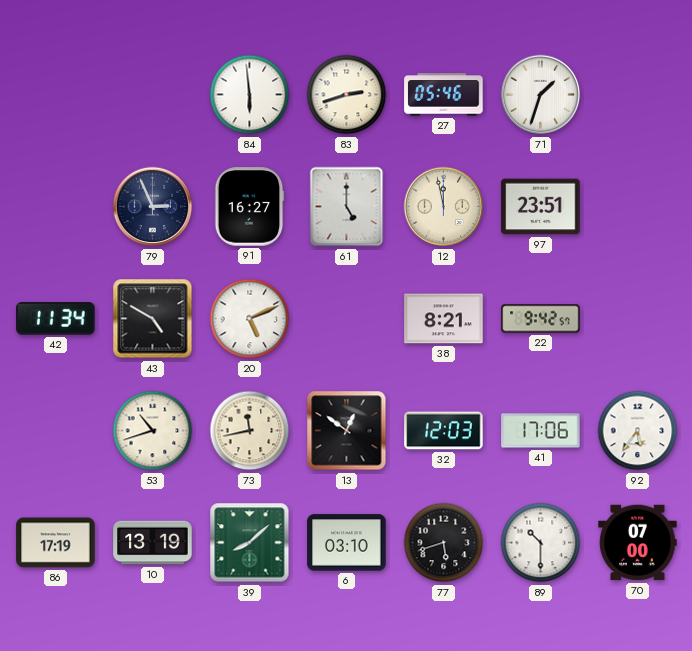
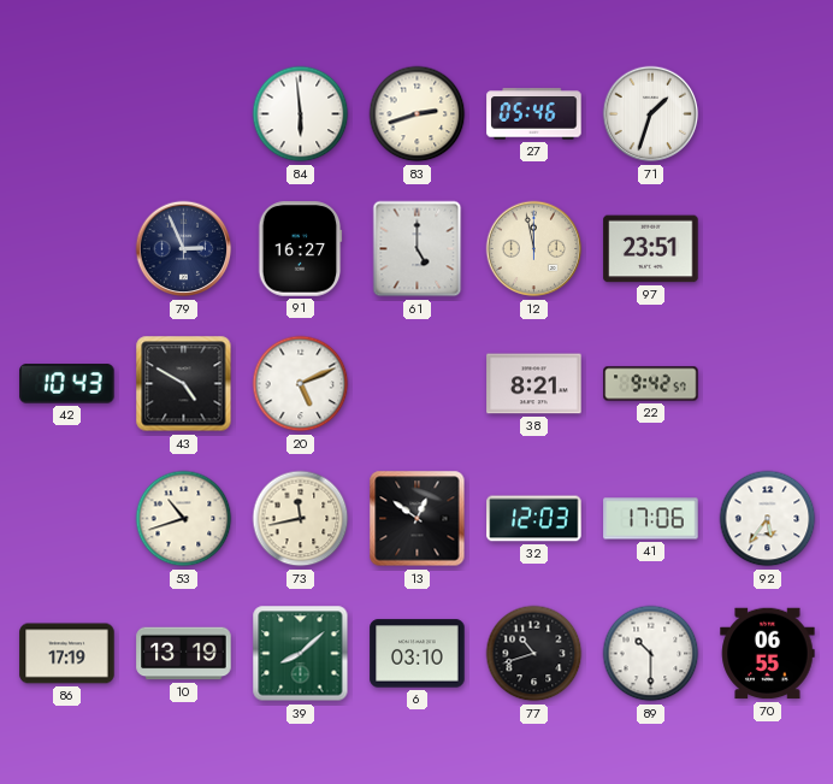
42: 11:34 -> 10:43 (67, 384)
77: 5:42 -> 10:42 (534, 654)
70: 07:00 -> 06:55 (768, 654)
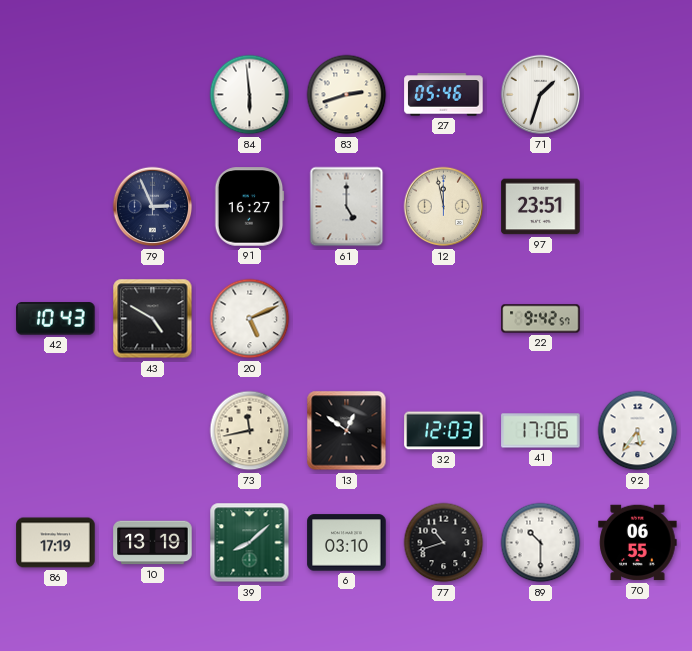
38: 8:21 -> none (534, 384)
53: 10:42 -> none (184, 519)
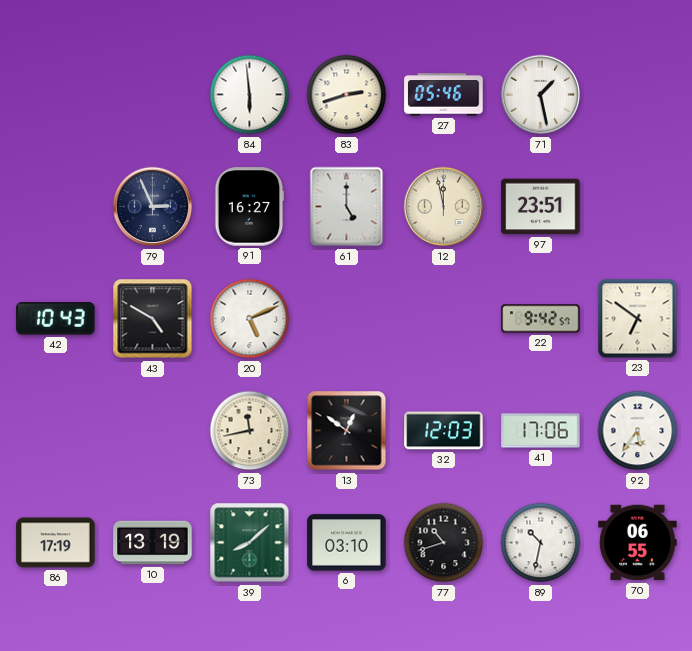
71: 1:33 -> 1:28 (541, 95)
23: none -> 6:51 (638, 319)
89: 10:30 -> 10:32 (541, 543)
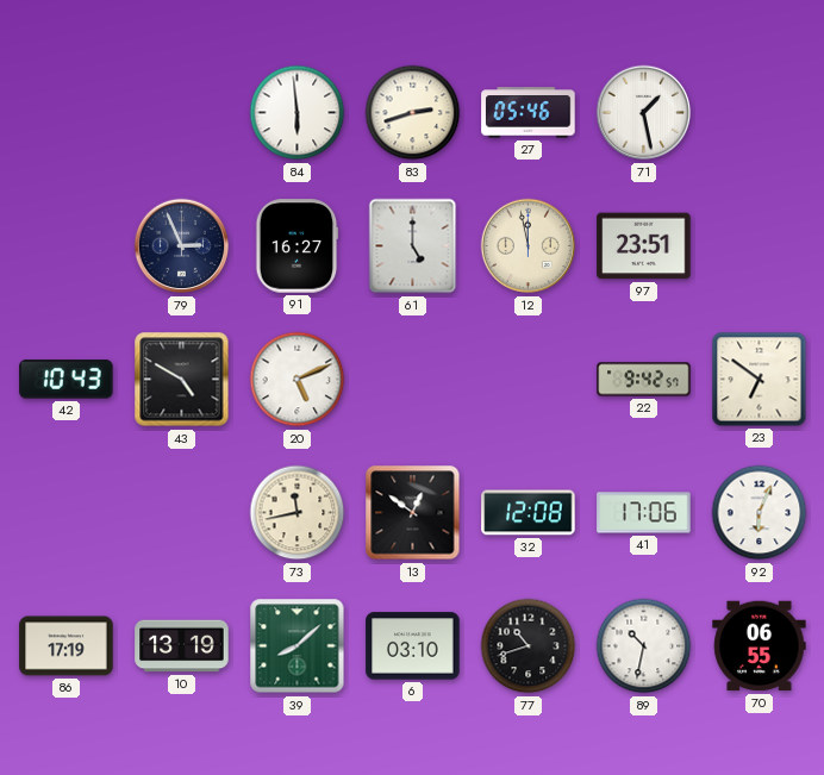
32: 12:03 -> 12:08 (529, 513)
92: 5:36 -> 6:04 (760, 513)
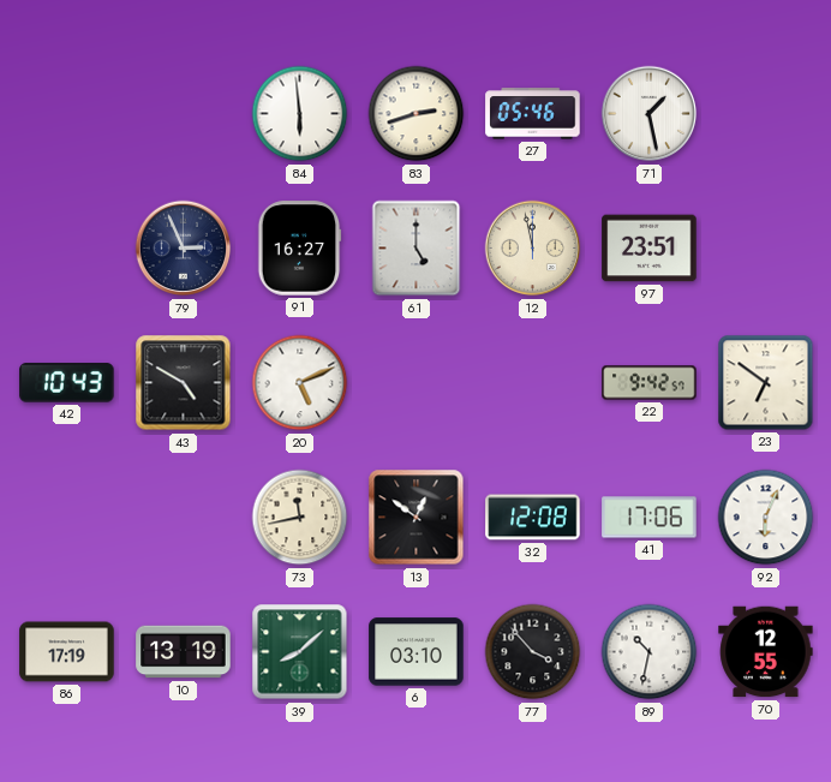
77: 10:42 -> 3:53 (533, 652)
70: 06:55 -> 12:55 (766, 652)
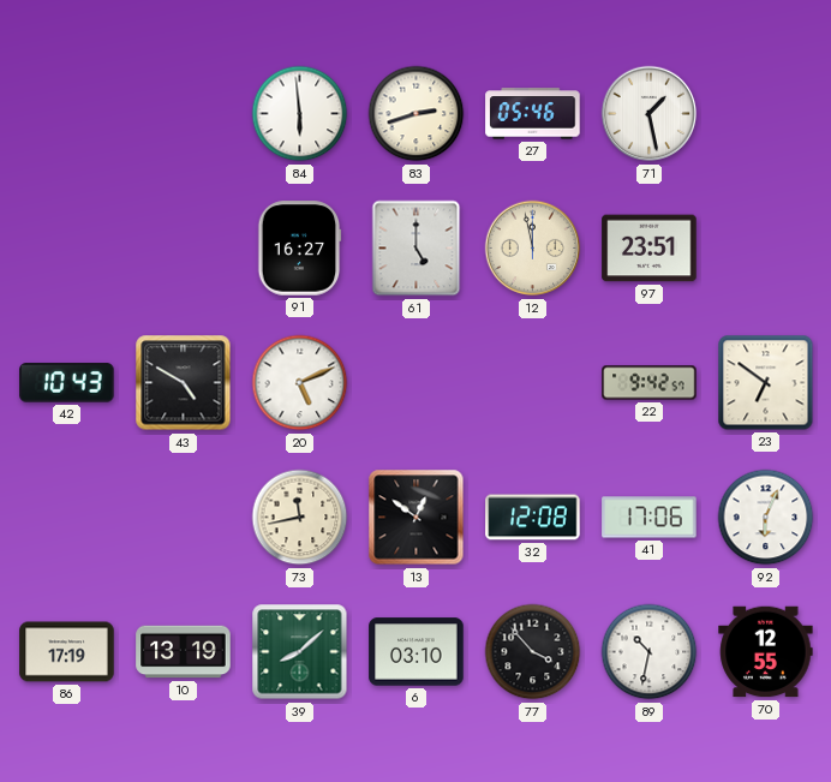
79: 2:56 -> none (184, 249)
